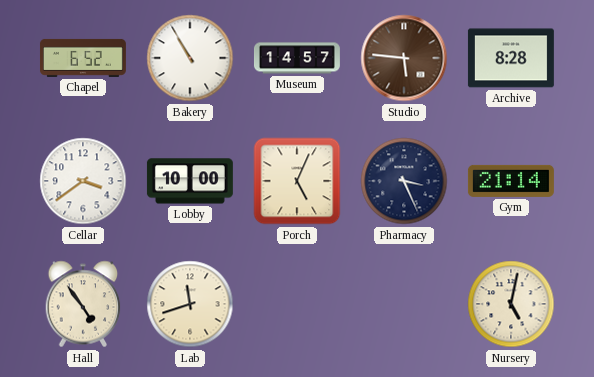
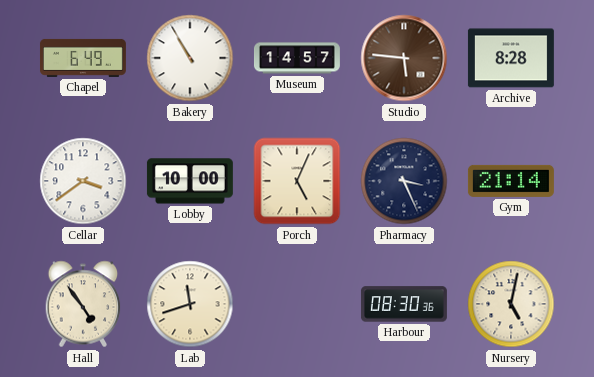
Chapel: 6:52 -> 6:49 (83, 58)
Harbour: none -> 08:30 (404, 304)
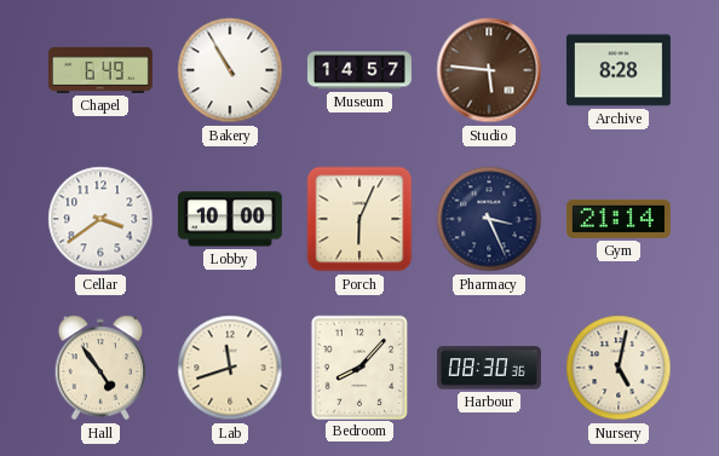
Porch: 5:04 -> 6:04 (359, 219)
Bedroom: none -> 8:07 (358, 366)
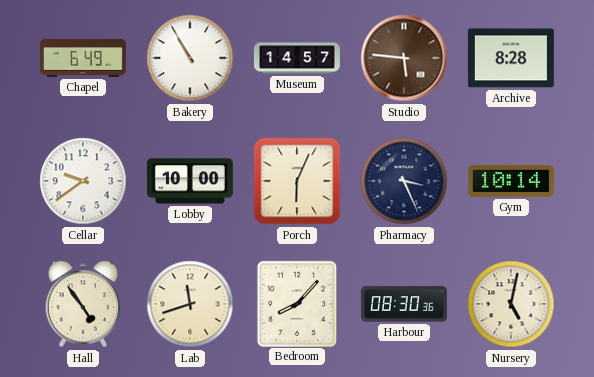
Cellar: 3:39 -> 9:39 (83, 181)
Gym: 21:14 -> 10:14 (511, 181)
